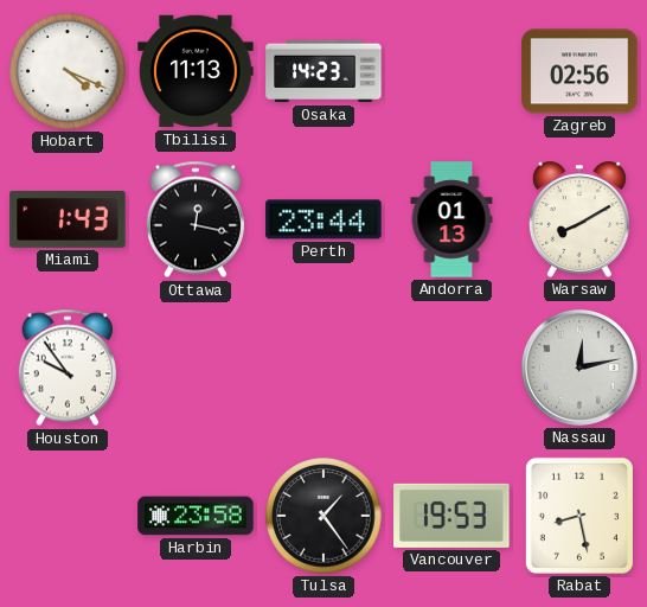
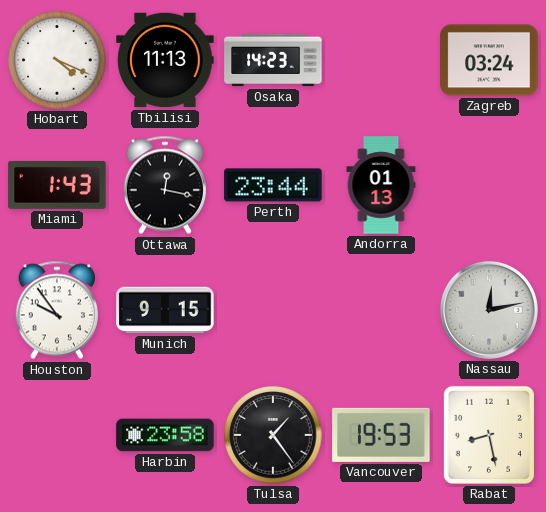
Zagreb: 02:56 -> 03:24 (489, 60)
Warsaw: 8:10 -> none (579, 219)
Munich: none -> 9:15 (165, 310)
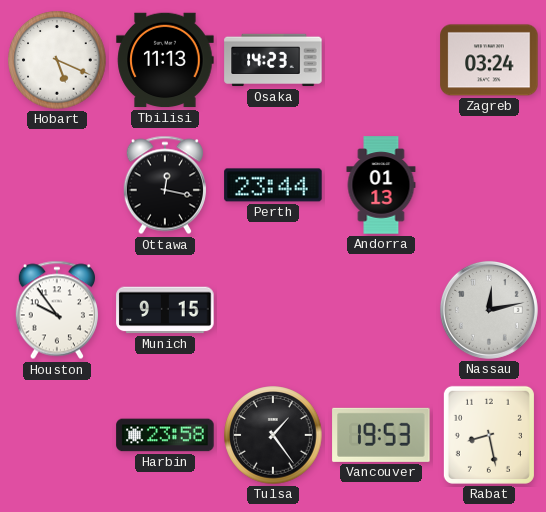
Hobart: 4:19 -> 5:19 (57, 60)
Miami: 1:43 -> none (57, 185)
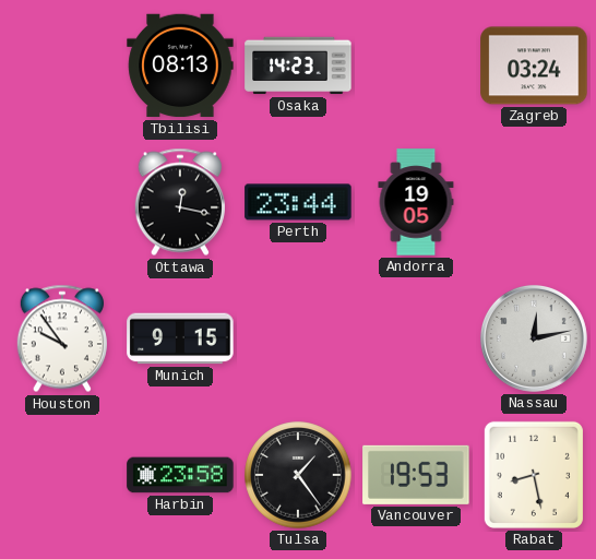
Hobart: 5:19 -> none (57, 60)
Tbilisi: 11:13 -> 08:13 (180, 66)
Andorra: 01:13 -> 19:05 (416, 202)
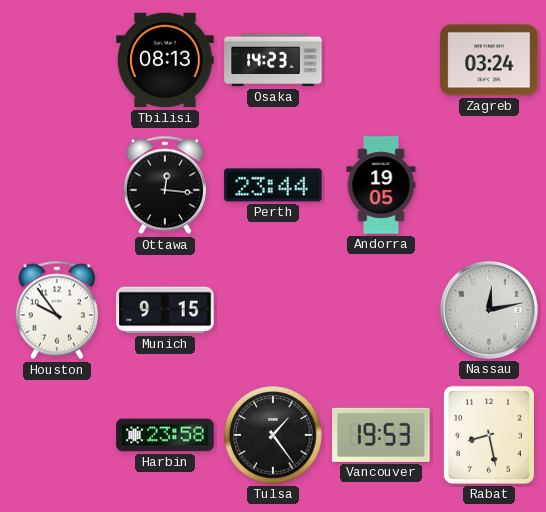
Ottawa: 12:17 -> 12:16 (165, 185)
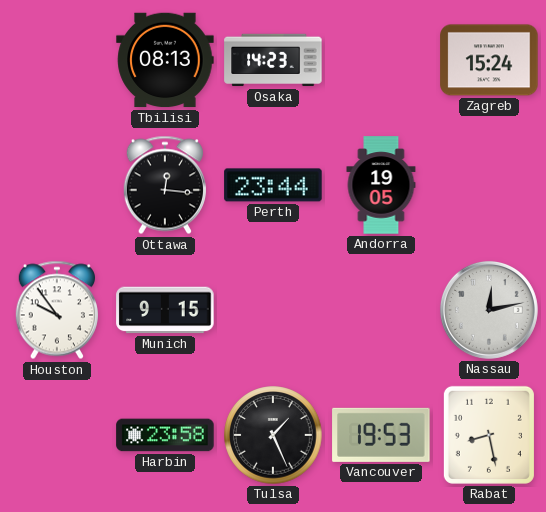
Zagreb: 03:24 -> 15:24 (489, 60)
Tulsa: 1:24 -> 1:26 (273, 435)
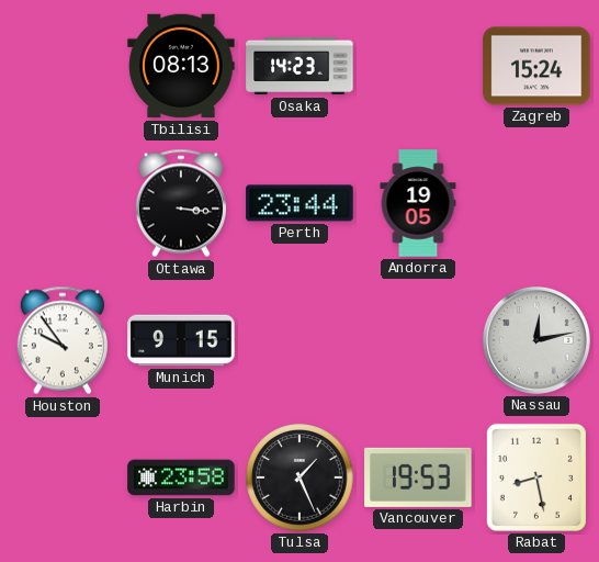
Ottawa: 12:16 -> 3:16 (181, 203)
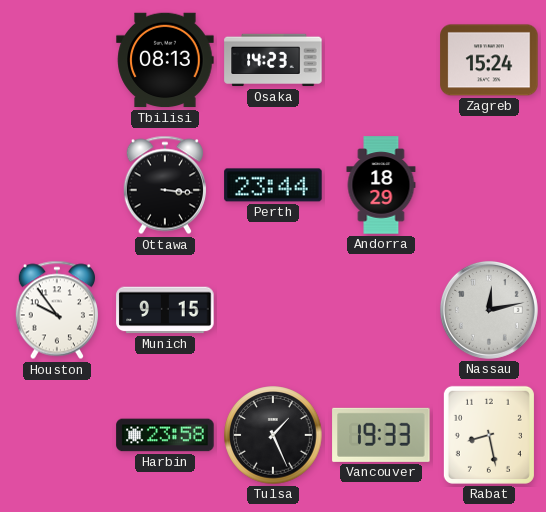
Andorra: 19:05 -> 18:29 (381, 185)
Vancouver: 19:53 -> 19:33 (381, 435)
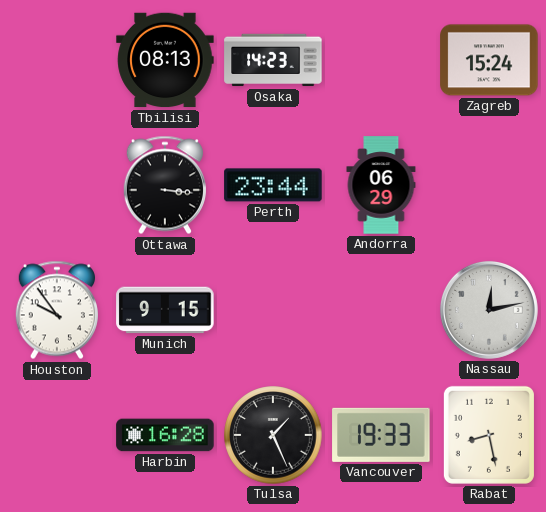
Andorra: 18:29 -> 06:29 (381, 185)
Harbin: 23:58 -> 16:28 (165, 435)
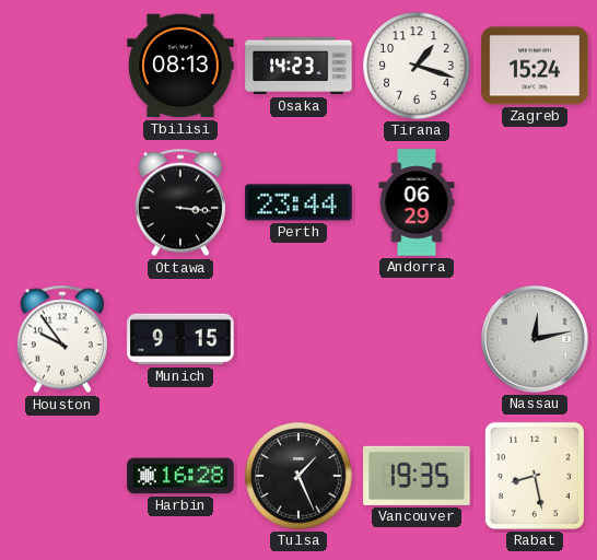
Tirana: none -> 1:18 (417, 66)
Vancouver: 19:33 -> 19:35 (417, 476)
